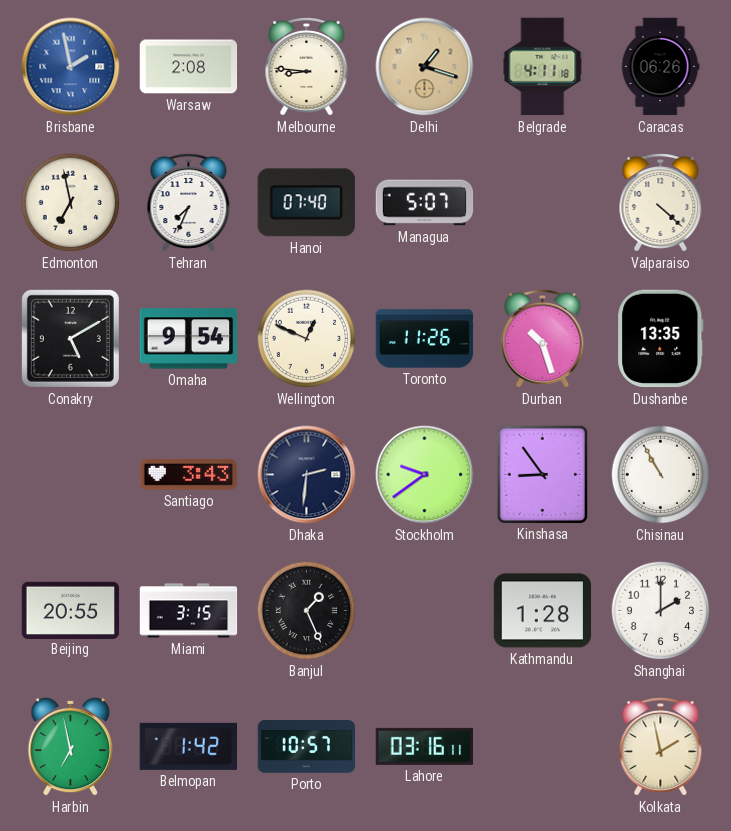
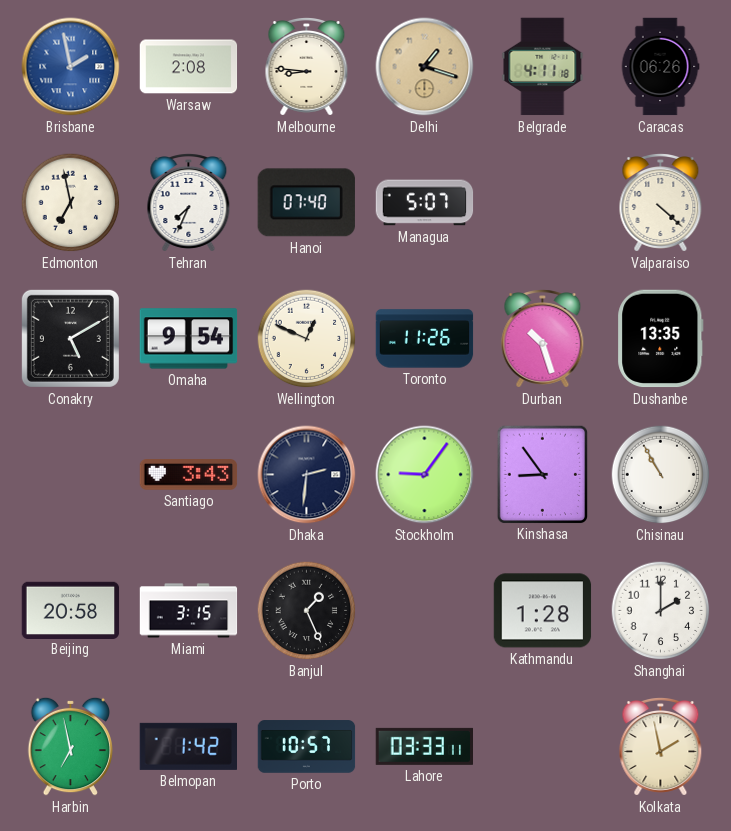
Stockholm: 9:39 -> 9:06 (425, 475)
Beijing: 20:55 -> 20:58 (71, 610)
Lahore: 03:16 -> 03:33 (424, 746)
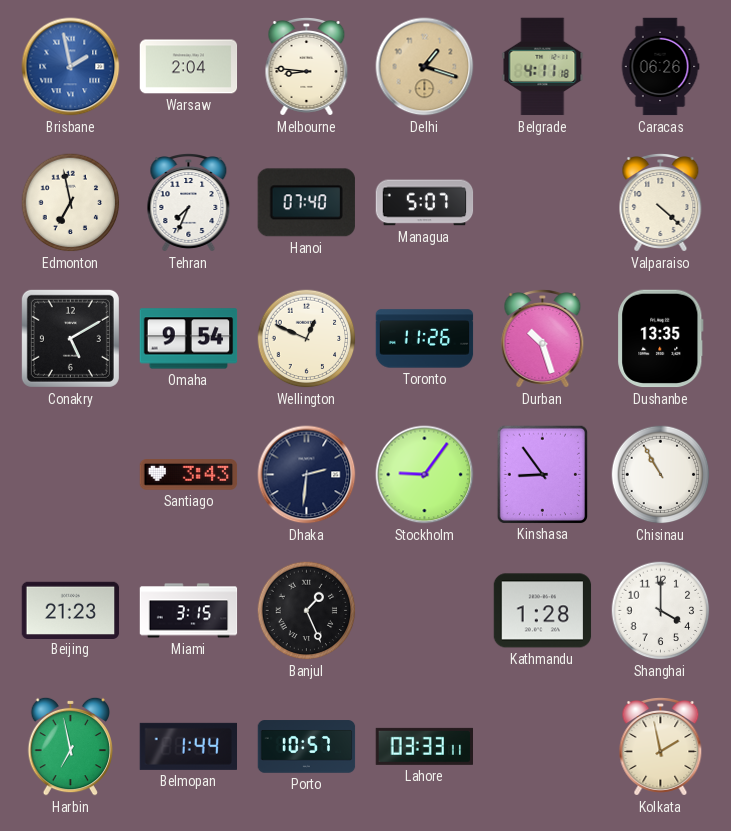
Warsaw: 2:08 -> 2:04 (189, 67)
Beijing: 20:58 -> 21:23 (71, 610)
Shanghai: 2:00 -> 4:00 (661, 611)
Belmopan: 1:42 -> 1:44 (188, 746)
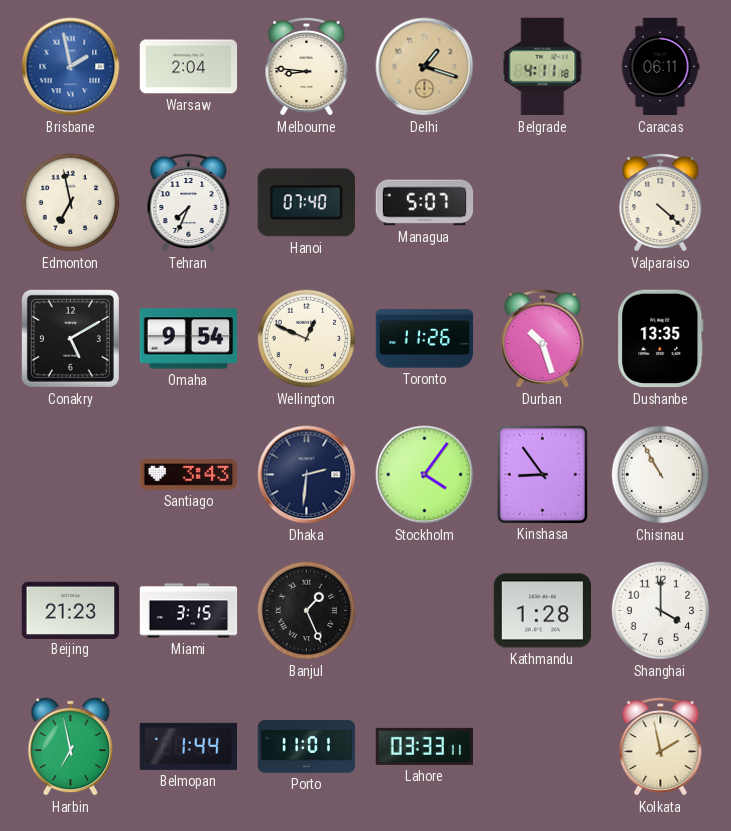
Caracas: 06:26 -> 06:11 (660, 67)
Stockholm: 9:06 -> 4:06 (425, 475)
Porto: 10:57 -> 11:01 (307, 747)
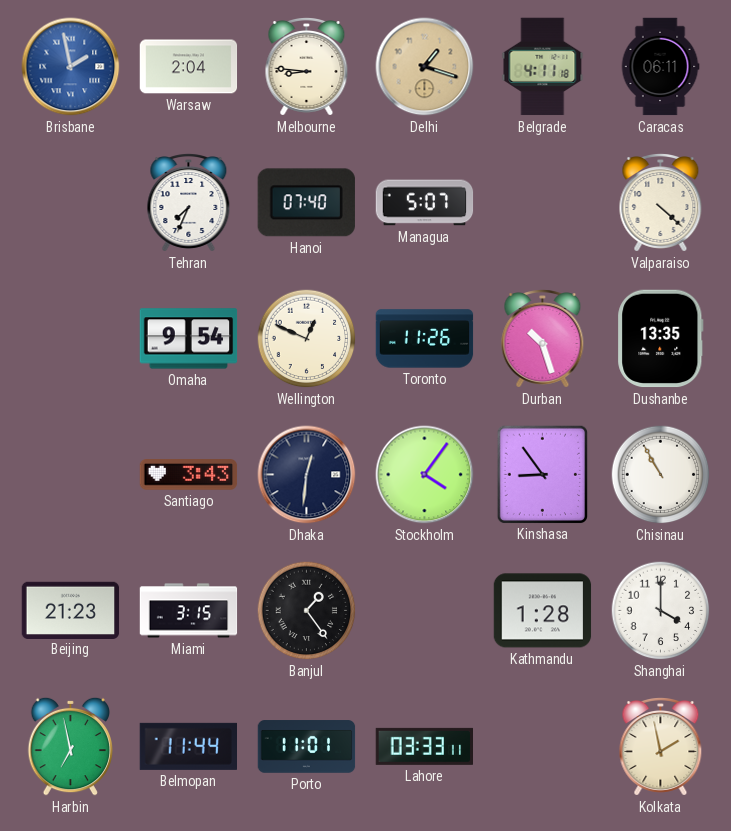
Edmonton: 6:58 -> none (71, 203)
Conakry: 5:10 -> none (70, 338)
Dhaka: 2:31 -> 12:31 (307, 475)
Banjul: 1:26 -> 1:24 (307, 611)
Belmopan: 1:44 -> 11:44 (188, 746)
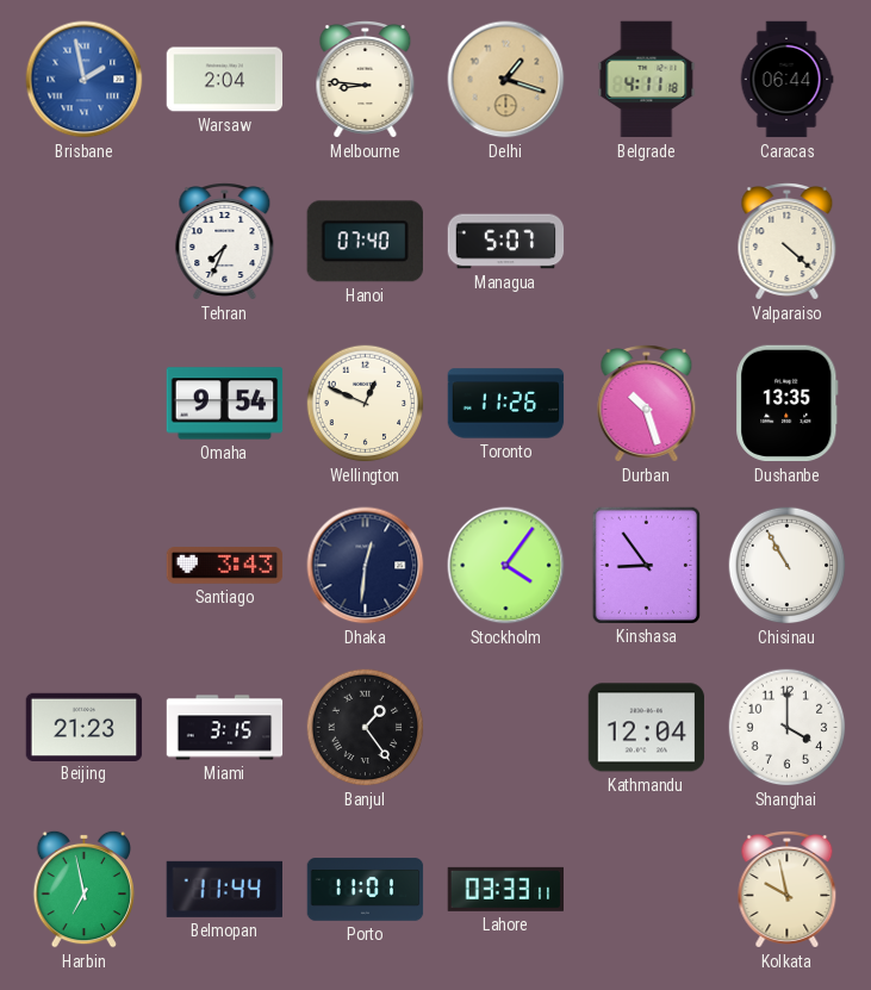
Caracas: 06:11 -> 06:44 (786, 80)
Kathmandu: 1:28 -> 12:04 (647, 728)
Kolkata: 1:58 -> 9:58 (788, 890)
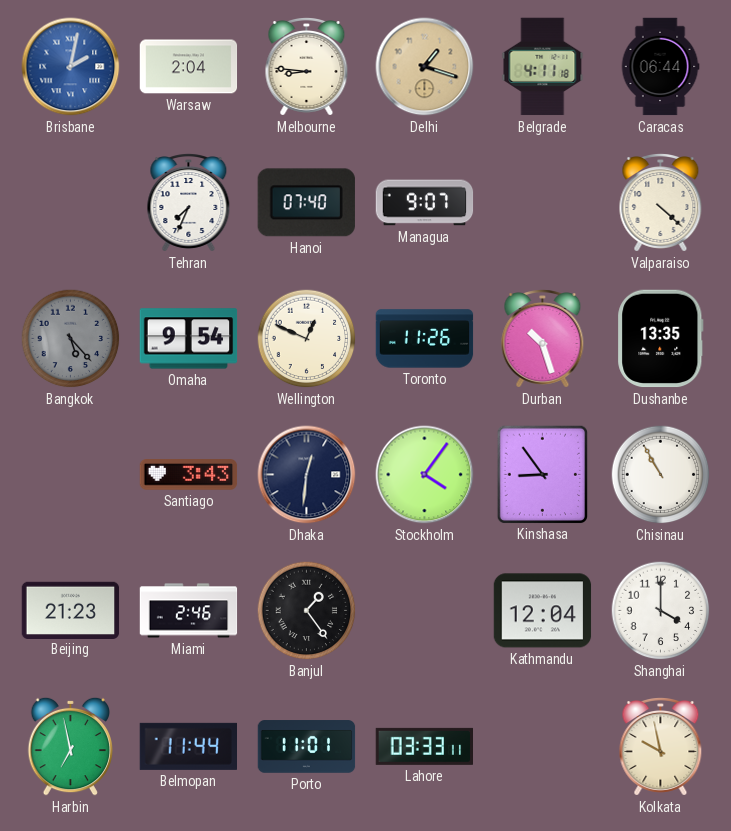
Brisbane: 1:58 -> 2:02 (71, 67)
Managua: 5:07 -> 9:07 (425, 203)
Bangkok: none -> 5:23 (71, 339)
Miami: 3:15 -> 2:46 (189, 611)
